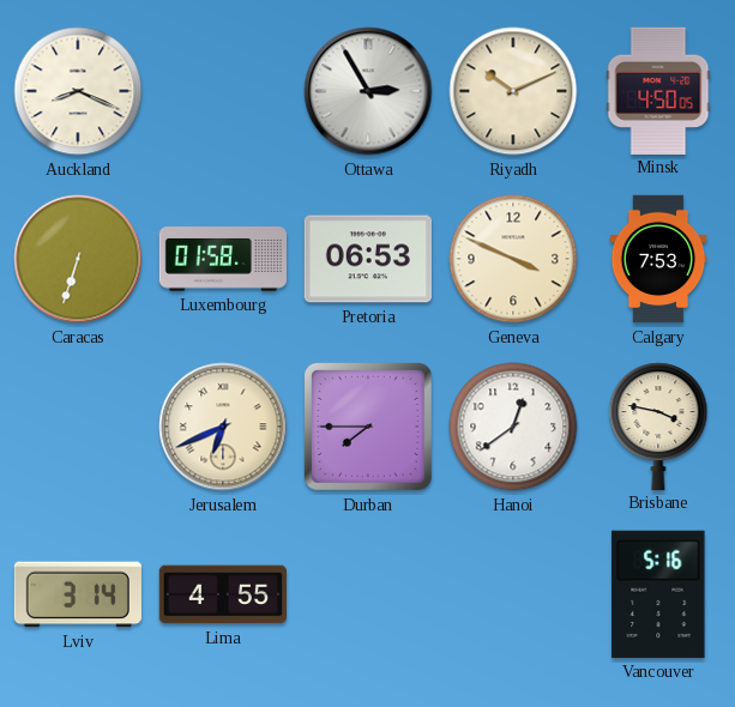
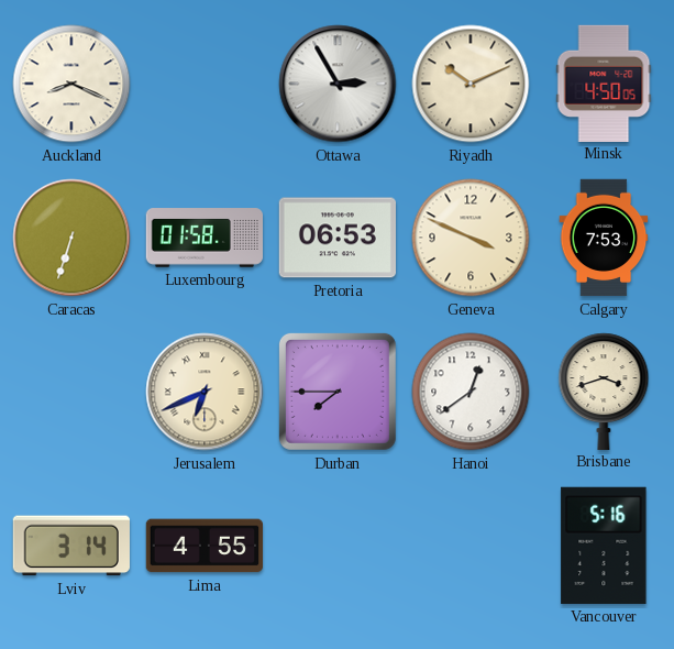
Brisbane: 3:47 -> 3:42 (604, 391)
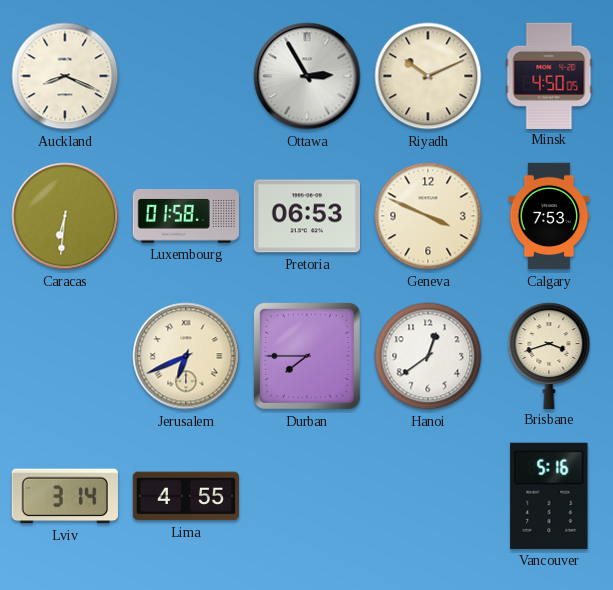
Caracas: 6:33 -> 6:31 (65, 216)
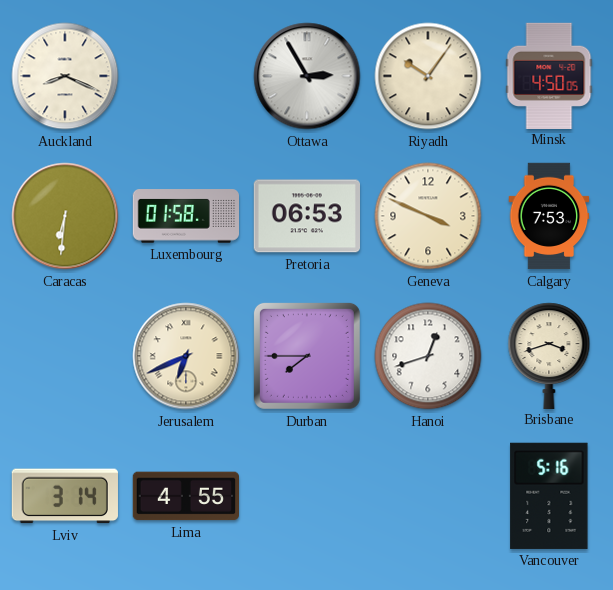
Riyadh: 10:11 -> 10:06 (428, 76)
Hanoi: 12:39 -> 12:42 (428, 356)
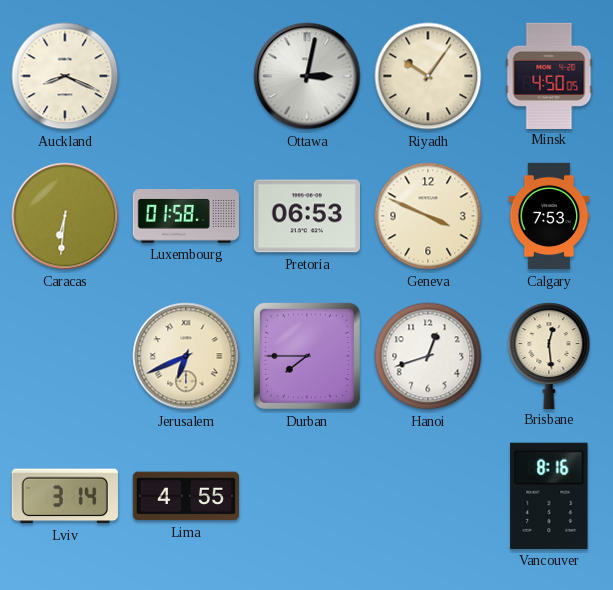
Ottawa: 2:55 -> 3:02 (307, 76)
Brisbane: 3:42 -> 12:29 (549, 355)
Vancouver: 5:16 -> 8:16 (549, 496)
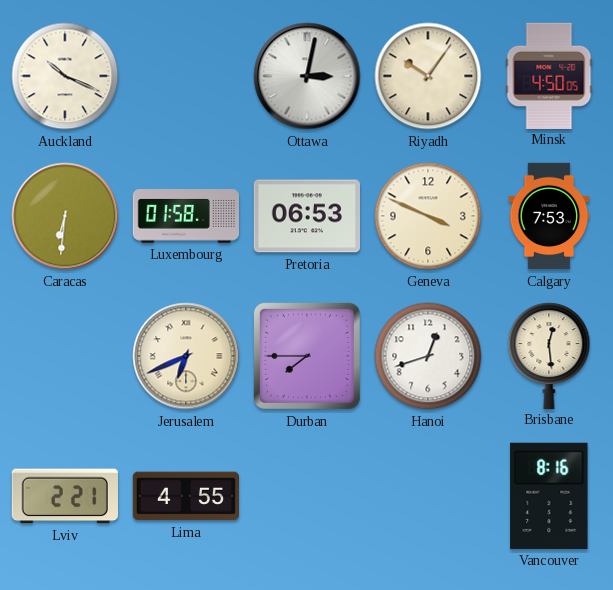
Auckland: 8:19 -> 10:19 (65, 76)
Lviv: 3:14 -> 2:21 (65, 496)
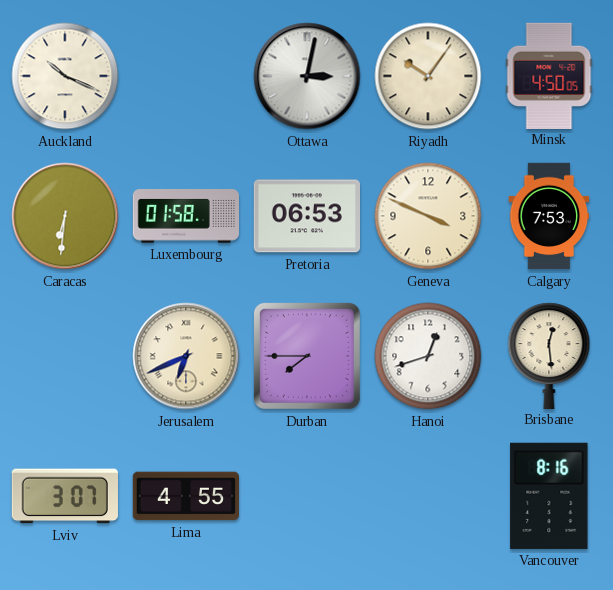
Lviv: 2:21 -> 3:07 (65, 496)
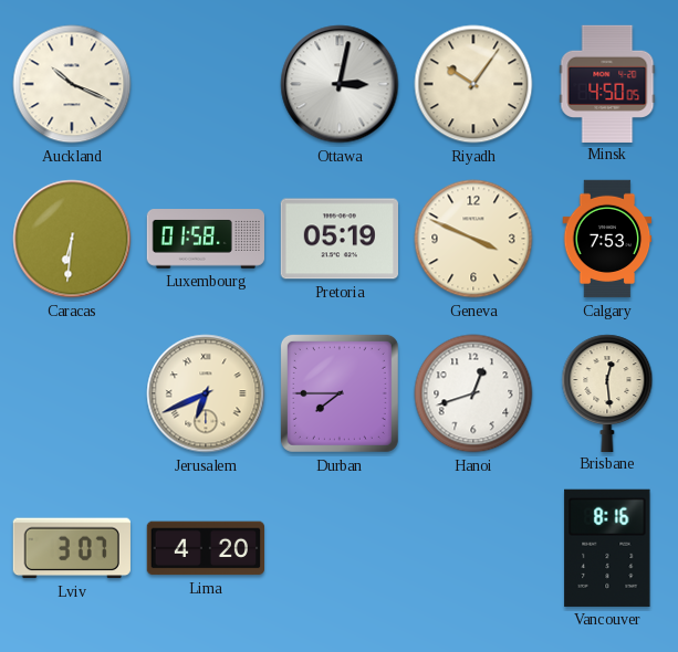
Pretoria: 06:53 -> 05:19 (338, 239)
Lima: 4:55 -> 4:20 (205, 548)
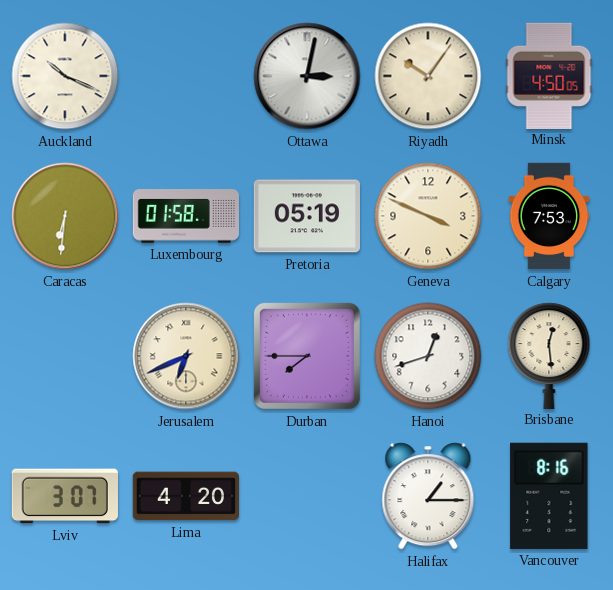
Halifax: none -> 1:15 (428, 496)
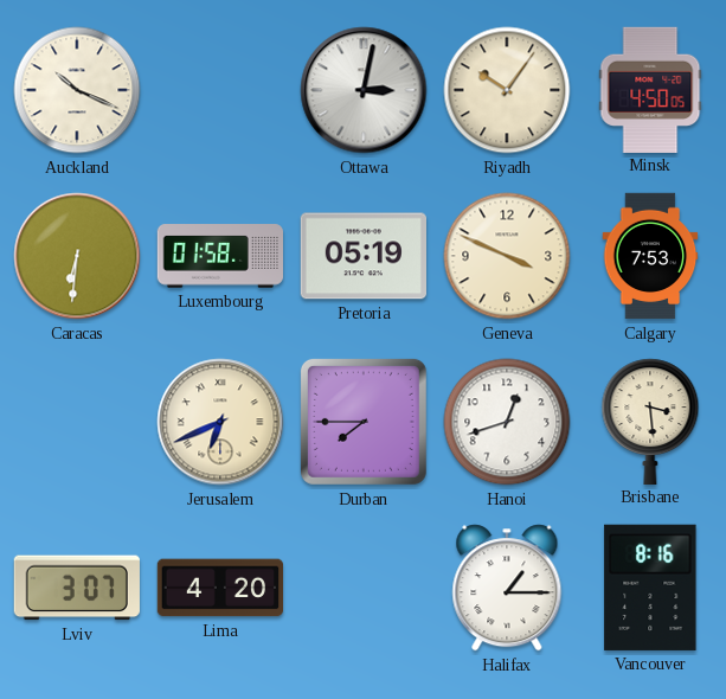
Brisbane: 12:29 -> 3:29 (650, 421)
